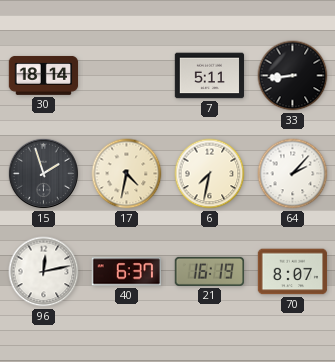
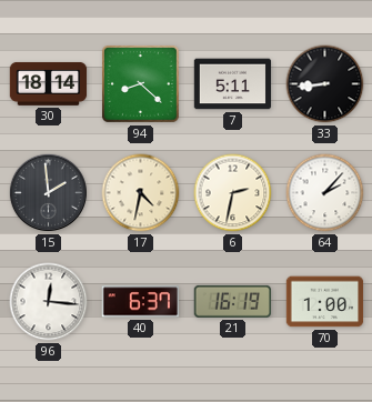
94: none -> 8:22 (141, 84)
15: 1:57 -> 1:59 (48, 192)
6: 7:32 -> 2:32 (233, 193)
96: 12:13 -> 12:16 (49, 302)
70: 8:07 -> 1:00 (325, 302)
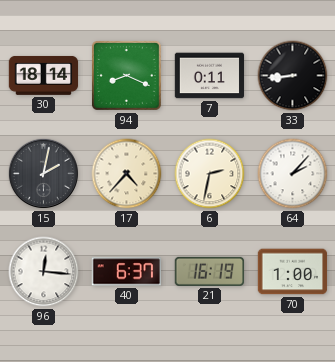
94: 8:22 -> 8:19 (127, 76)
7: 5:11 -> 0:11 (210, 76)
15: 1:59 -> 2:02 (43, 173)
17: 4:32 -> 4:37 (127, 174)
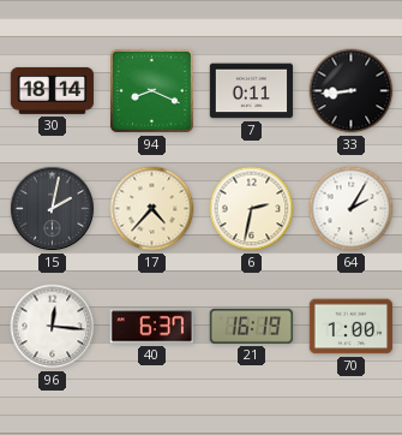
64: 2:07 -> 2:05 (352, 209)
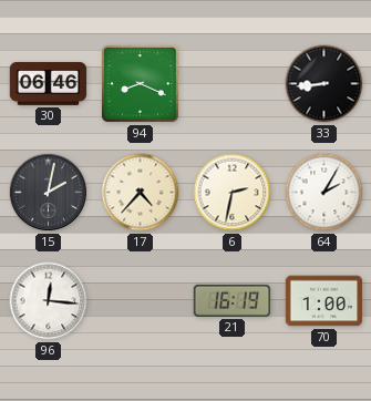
30: 18:14 -> 06:46 (49, 84)
7: 0:11 -> none (252, 91)
40: 6:37 -> none (151, 327)
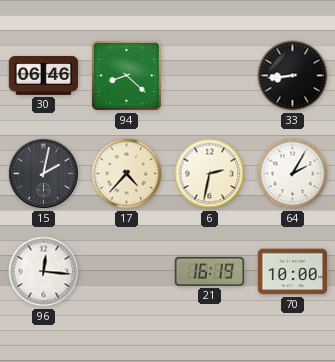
94: 8:19 -> 8:22 (127, 76)
70: 1:00 -> 10:00 (293, 272)
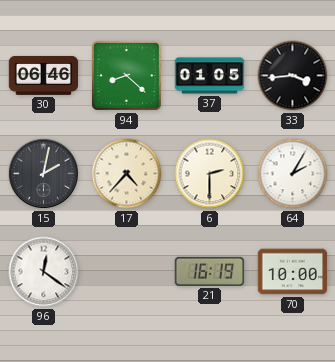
37: none -> 01:05 (210, 76)
33: 8:44 -> 3:44 (293, 76)
6: 2:32 -> 2:30 (210, 174)
96: 12:16 -> 12:21 (44, 272)
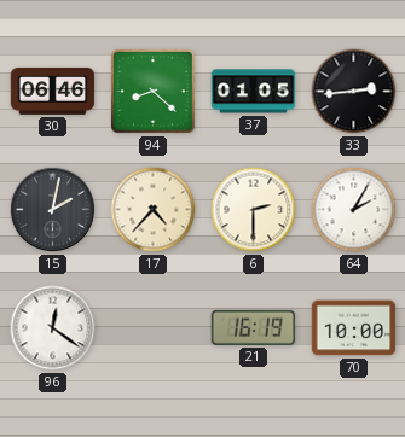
33: 3:44 -> 2:44 (354, 92)
